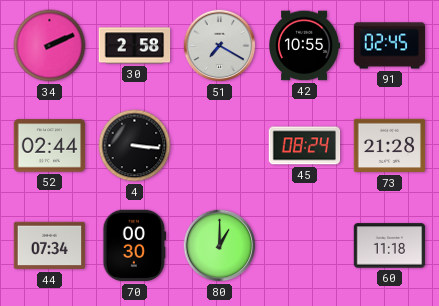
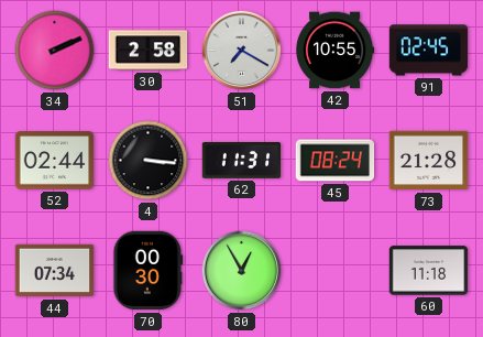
62: none -> 11:31 (242, 160)
80: 1:00 -> 12:55 (242, 271)
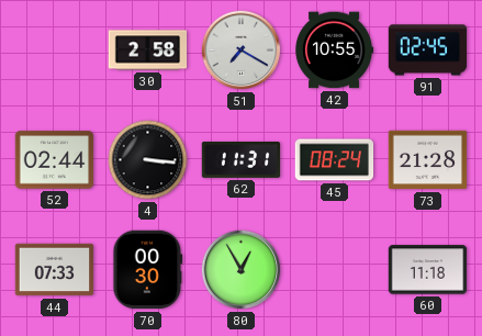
34: 2:11 -> none (55, 51)
44: 07:34 -> 07:33 (55, 270)
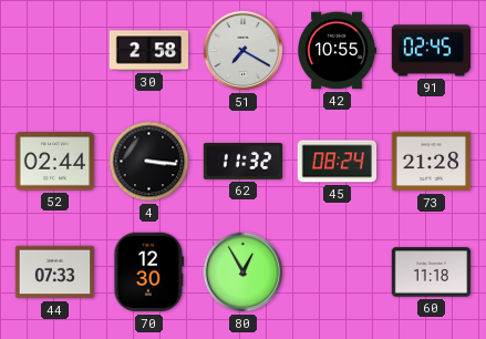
62: 11:31 -> 11:32 (244, 161)
70: 00:30 -> 12:30 (149, 273)
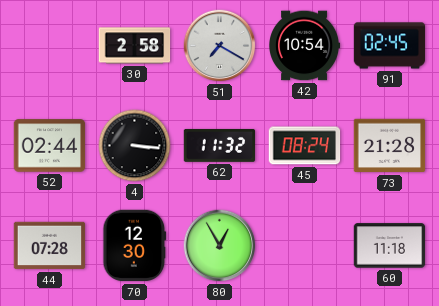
42: 10:55 -> 10:54 (305, 46)
44: 07:33 -> 07:28 (50, 246)
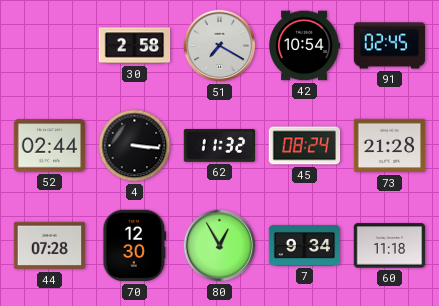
7: none -> 9:34 (305, 245)
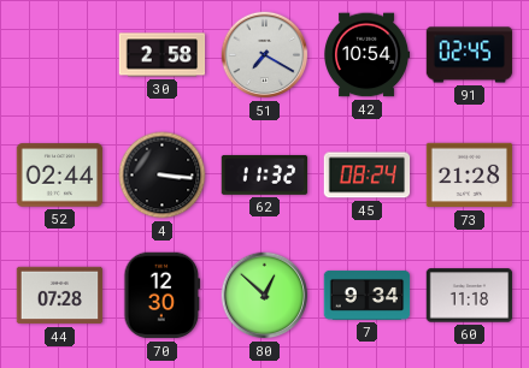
80: 12:55 -> 12:52 (265, 296)
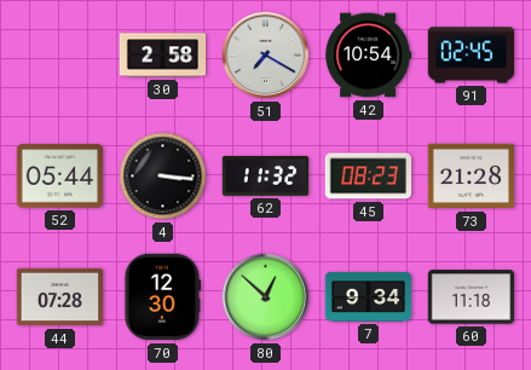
52: 02:44 -> 05:44 (60, 177)
45: 08:24 -> 08:23 (369, 177)
